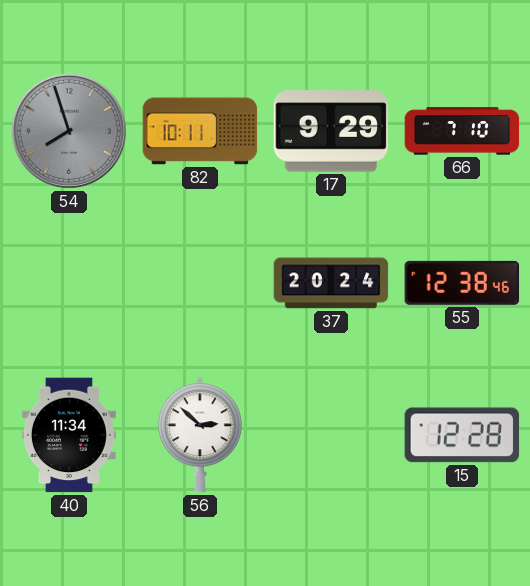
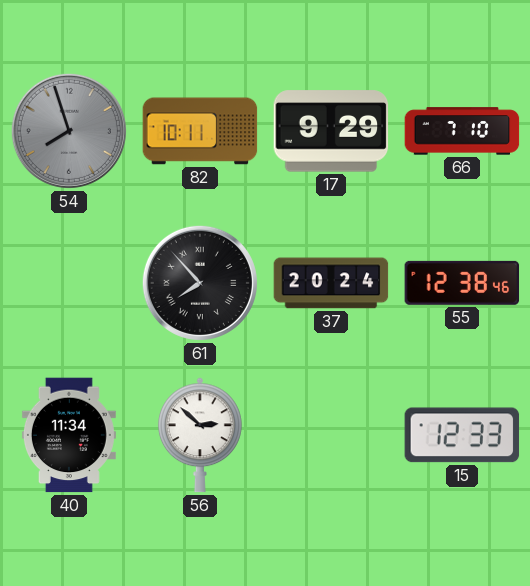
61: none -> 7:53 (200, 283)
15: 12:28 -> 12:33 (462, 435)
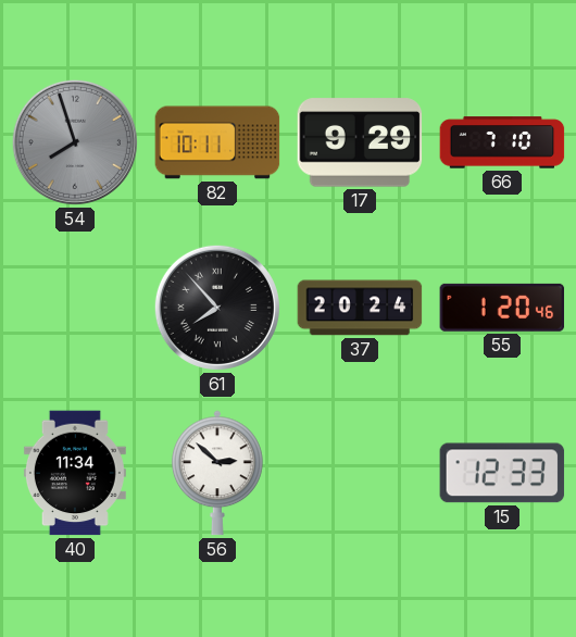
55: 12:38 -> 1:20 (502, 308)
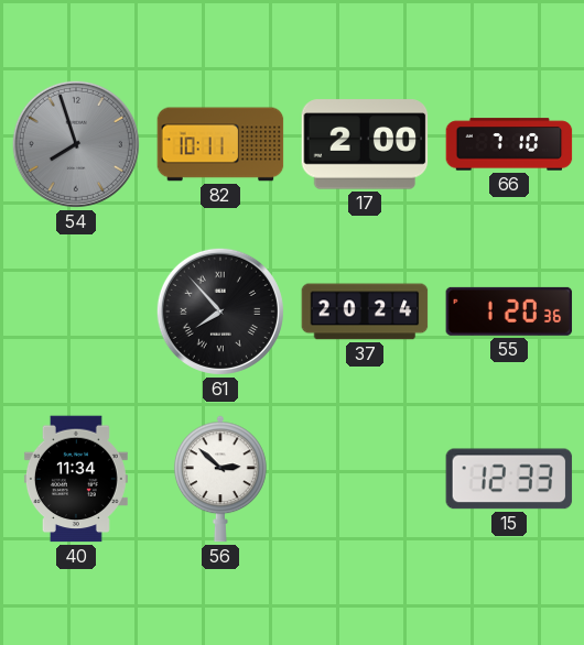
17: 9:29 -> 2:00 (365, 144)
55: 1:20:46 -> 1:20:36 (509, 311)
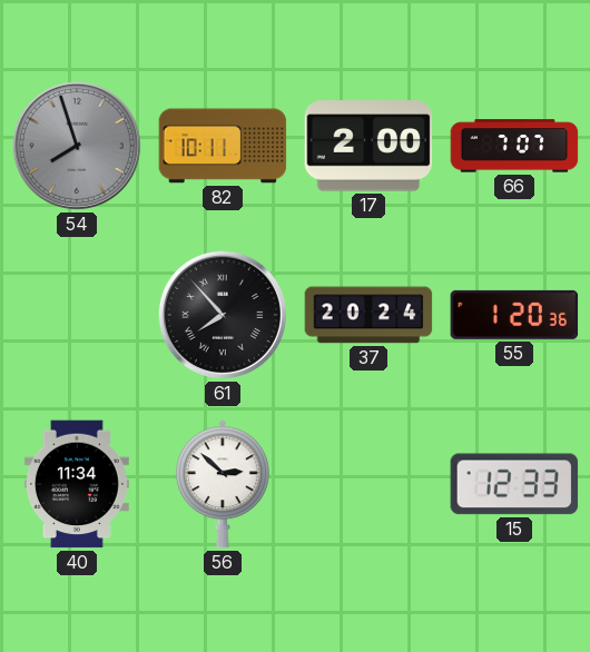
66: 7:10 -> 7:07 (514, 146)
